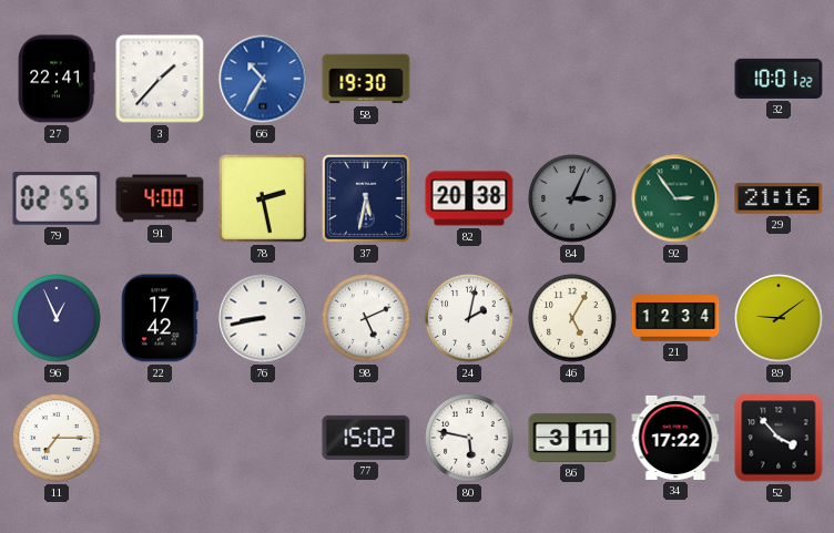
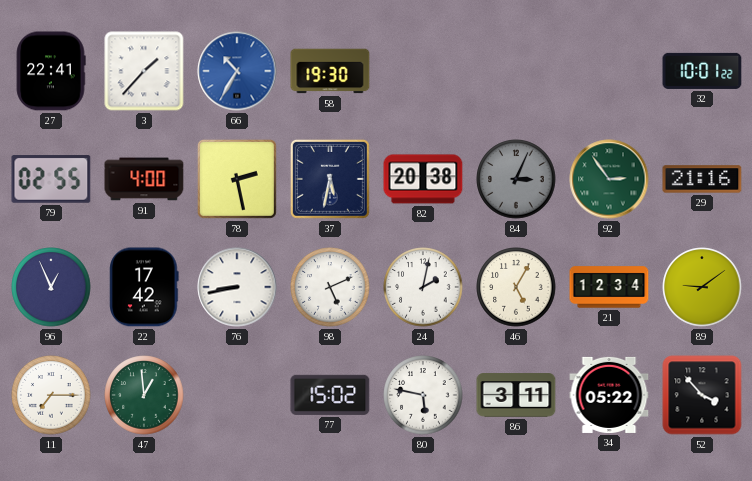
47: none -> 12:59 (144, 395)
34: 17:22 -> 05:22 (609, 395)
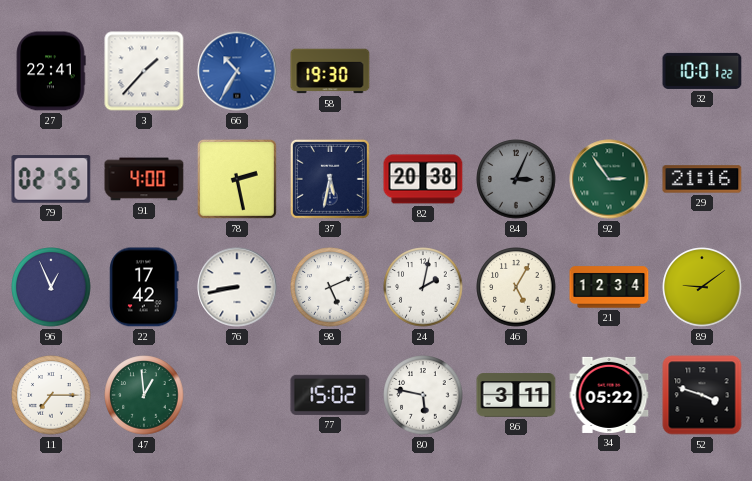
52: 3:53 -> 3:48 (702, 395)
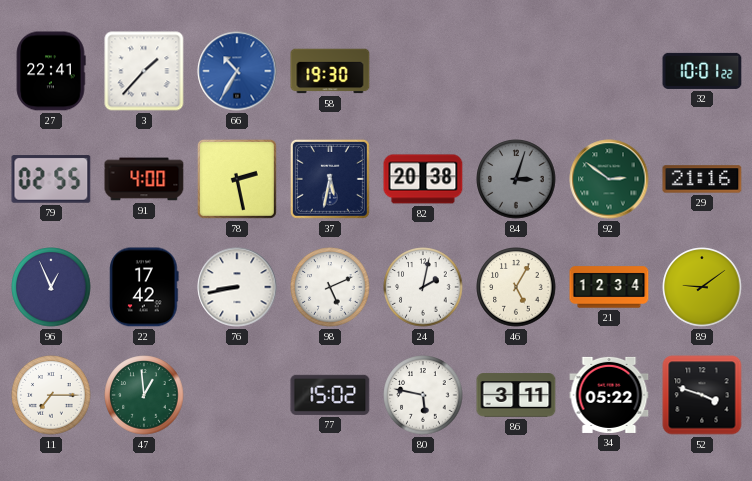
84: 3:04 -> 3:03 (516, 179)
92: 2:54 -> 2:51 (609, 179)
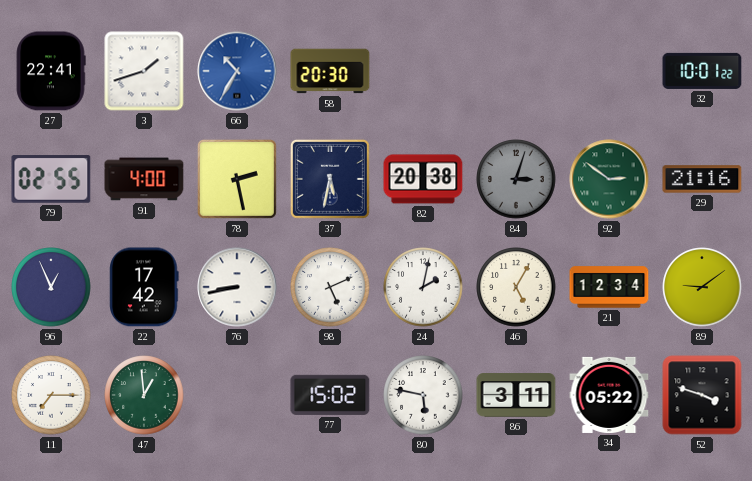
3: 1:37 -> 1:42 (144, 71)
58: 19:30 -> 20:30 (330, 71)
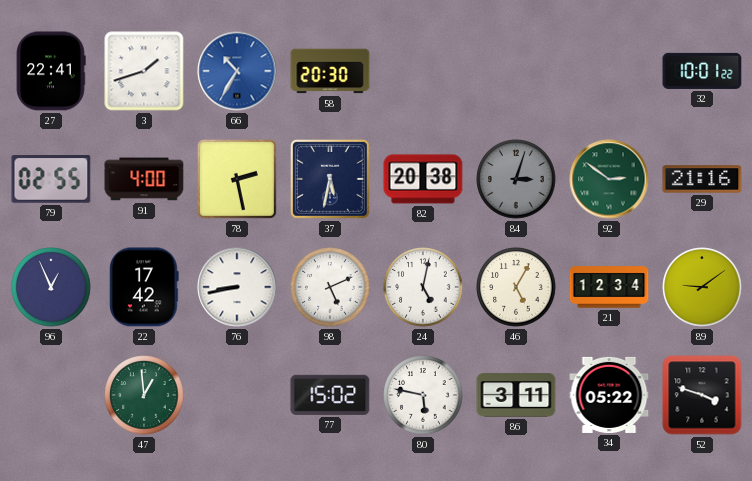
24: 2:02 -> 5:02 (423, 287)
11: 7:15 -> none (51, 395)
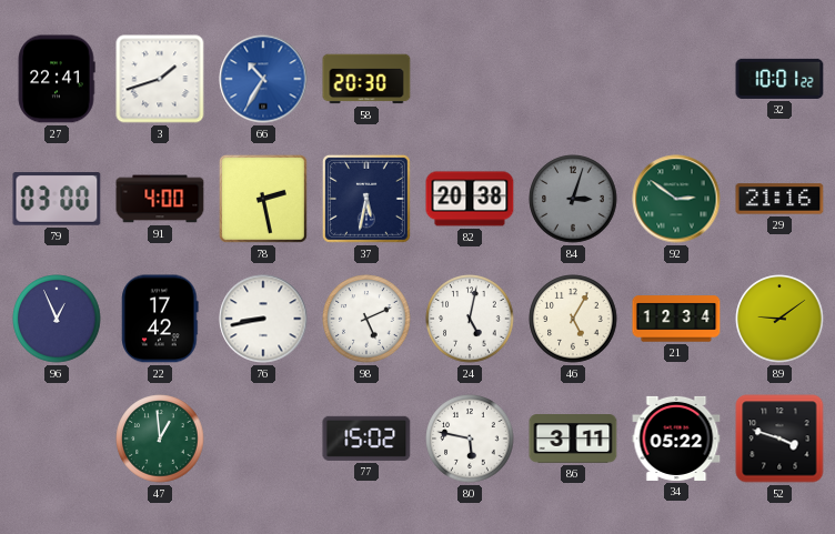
79: 02:55 -> 03:00 (57, 199)
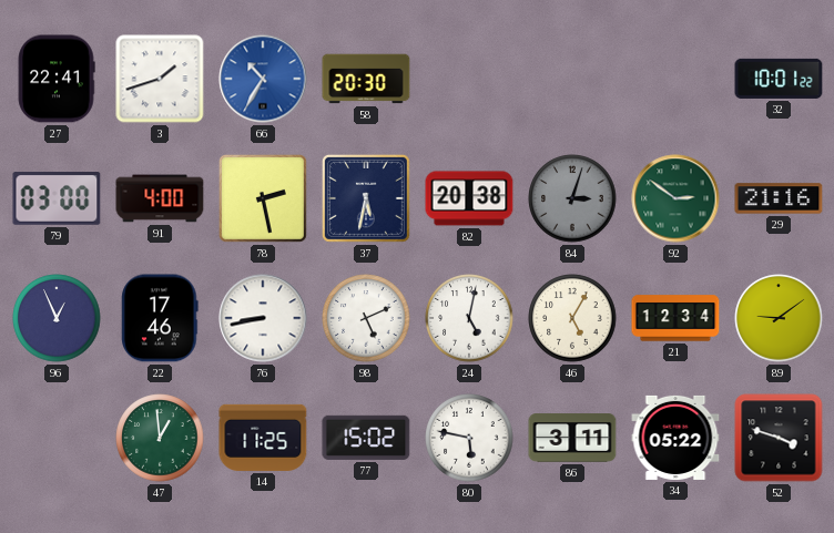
22: 17:42 -> 17:46 (160, 318)
14: none -> 11:25 (263, 438)
